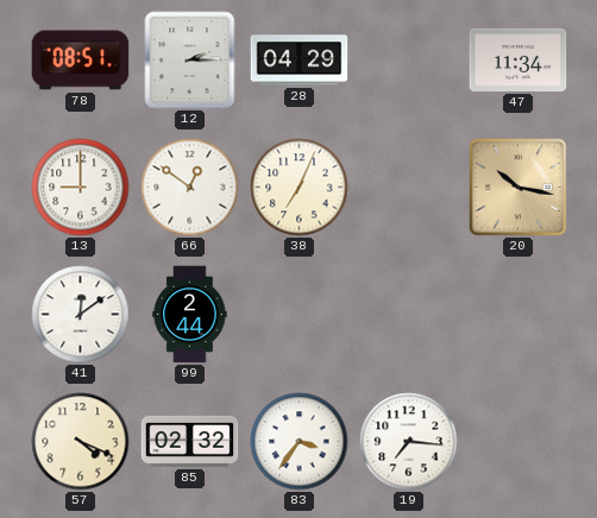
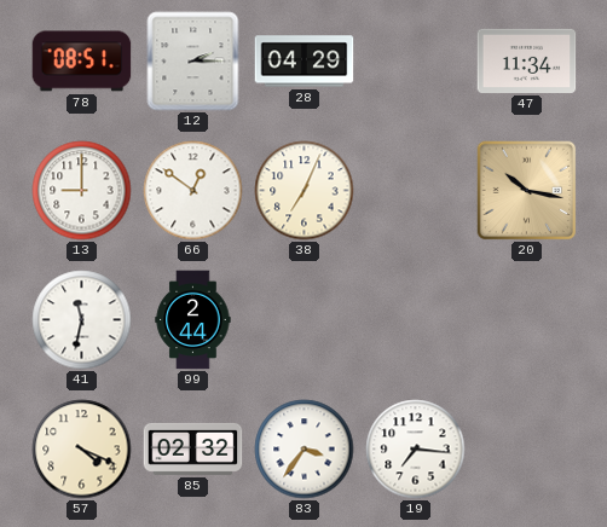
41: 12:09 -> 11:32 (82, 320)
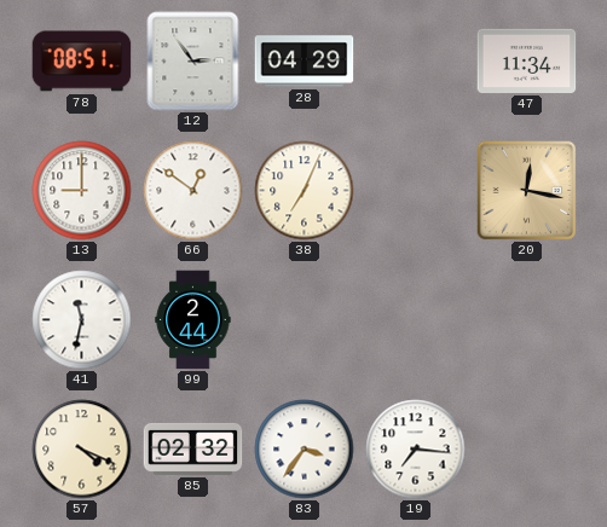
12: 2:15 -> 2:54 (193, 62)
20: 10:17 -> 12:17 (526, 190)
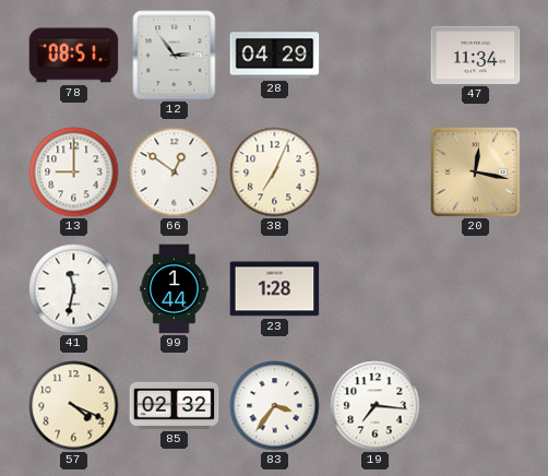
99: 2:44 -> 1:44 (175, 289)
23: none -> 1:28 (275, 289)
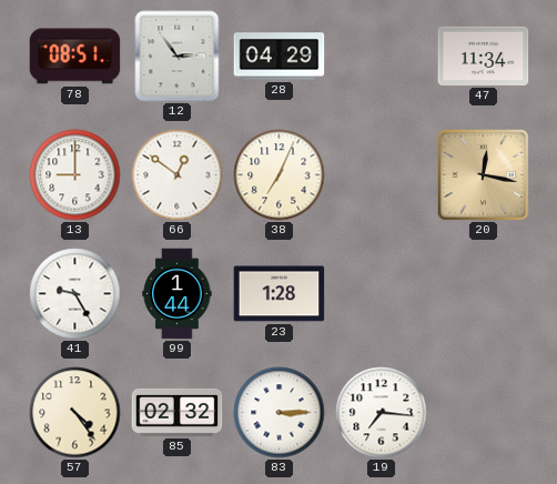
41: 11:32 -> 9:25 (75, 294)
57: 4:19 -> 4:24 (75, 413)
83: 3:36 -> 3:15 (280, 413)
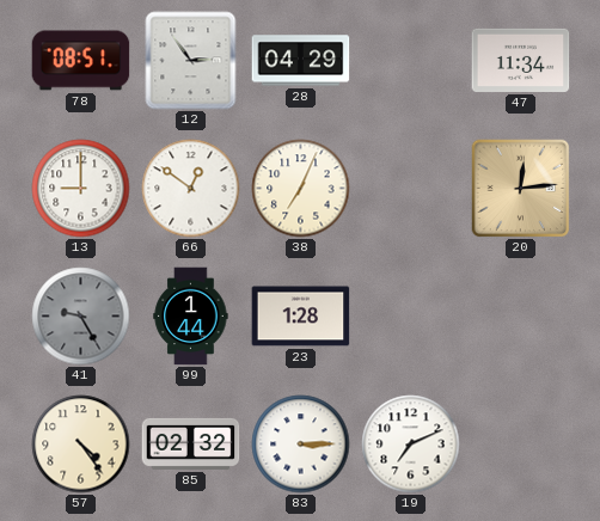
20: 12:17 -> 12:14 (520, 188)
41 dial: white -> grey (81, 317)
19: 7:16 -> 7:11 (411, 445)
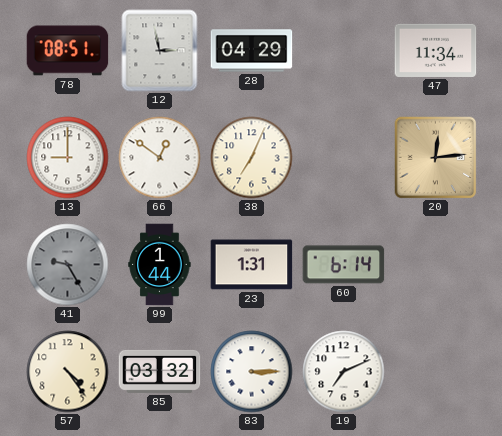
12: 2:54 -> 2:58 (160, 51)
23: 1:28 -> 1:31 (252, 265)
60: none -> 6:14 (344, 265)
85: 02:32 -> 03:32 (160, 371)
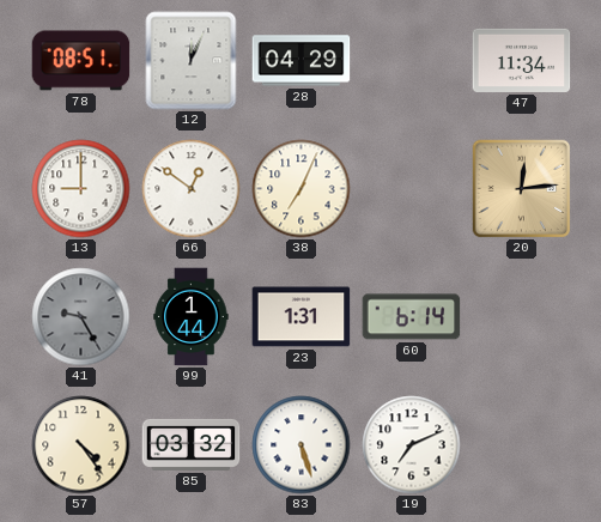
12: 2:58 -> 12:04 (192, 61)
83: 3:15 -> 5:27 (302, 445)
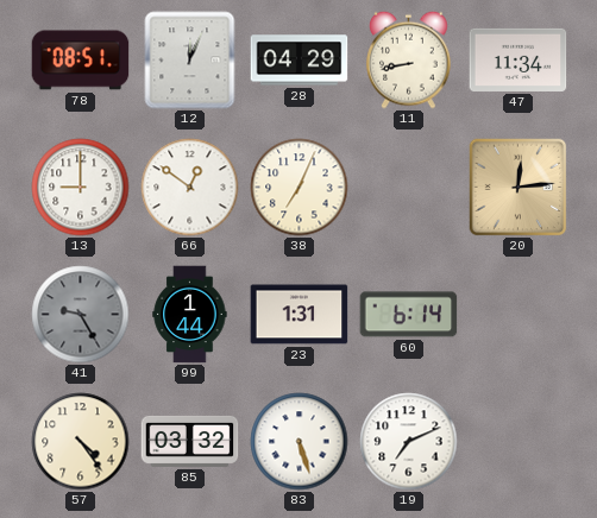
11: none -> 8:43 (409, 59)
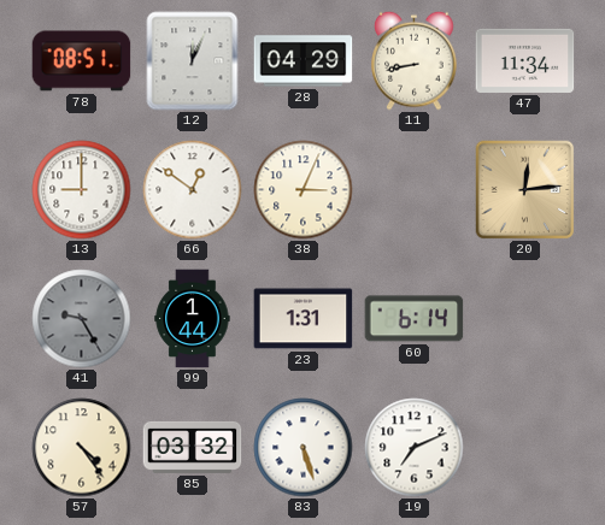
38: 7:04 -> 3:04 (304, 190)
